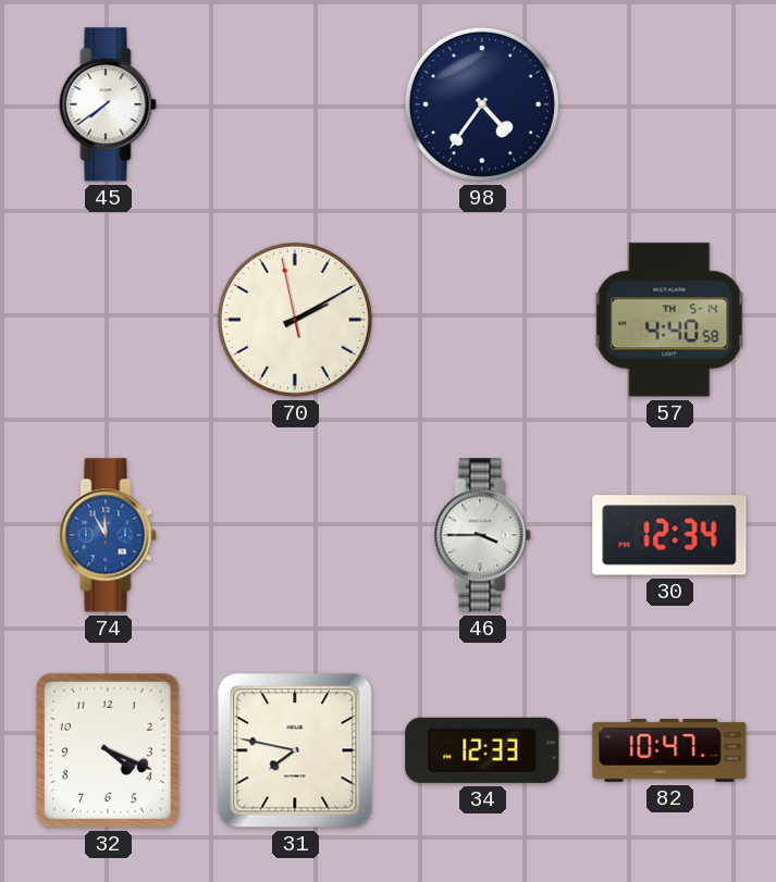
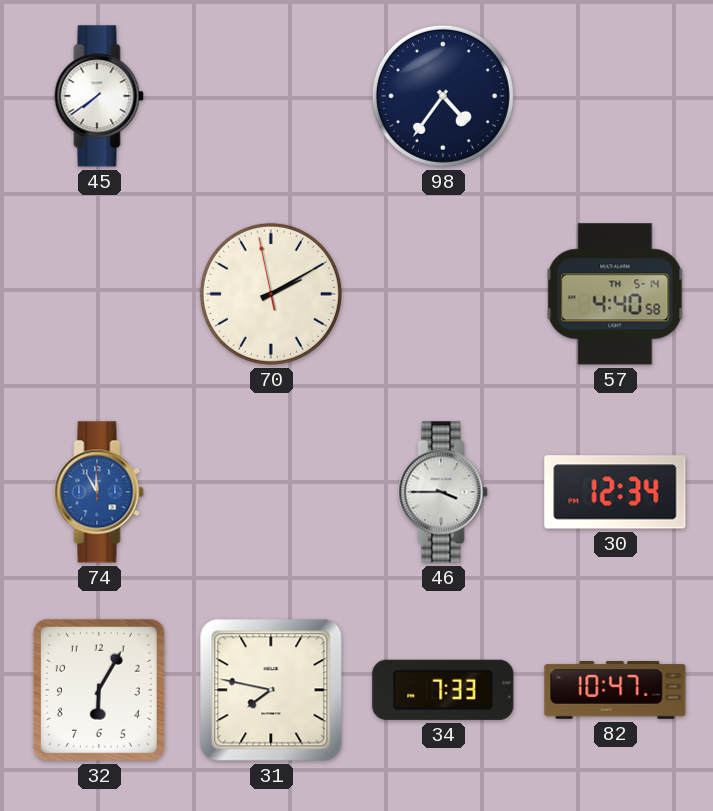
32: 4:19 -> 6:05 (99, 690)
34: 12:33 -> 7:33 (443, 690)
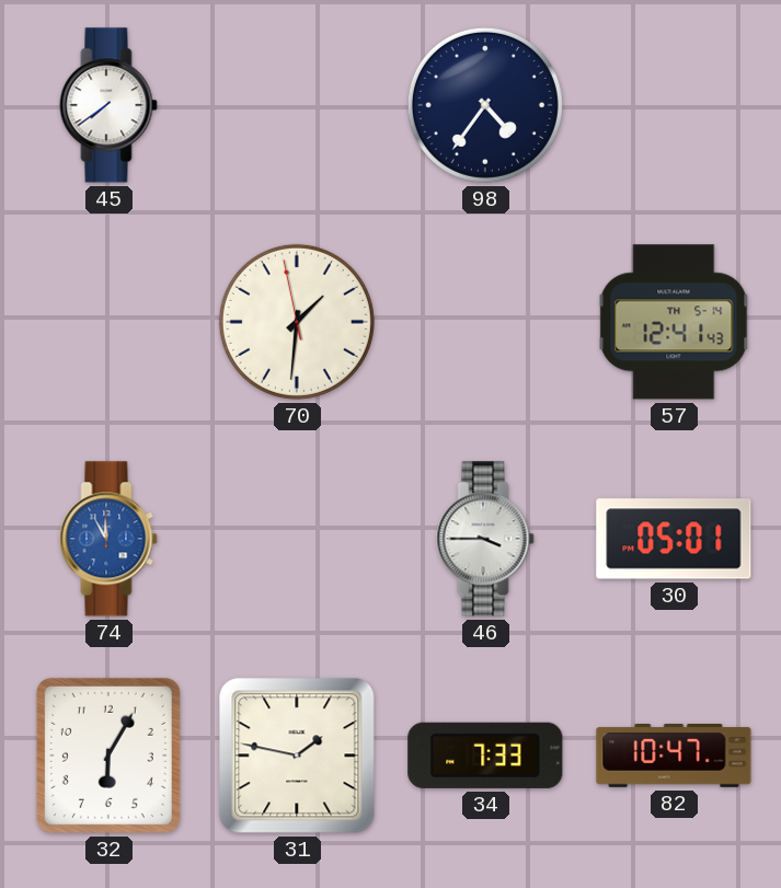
70: 2:09 -> 1:30 (297, 322)
57: 4:40 -> 12:41 (674, 322)
30: 12:34 -> 05:01 (674, 539)
31: 7:47 -> 1:47 (297, 756)
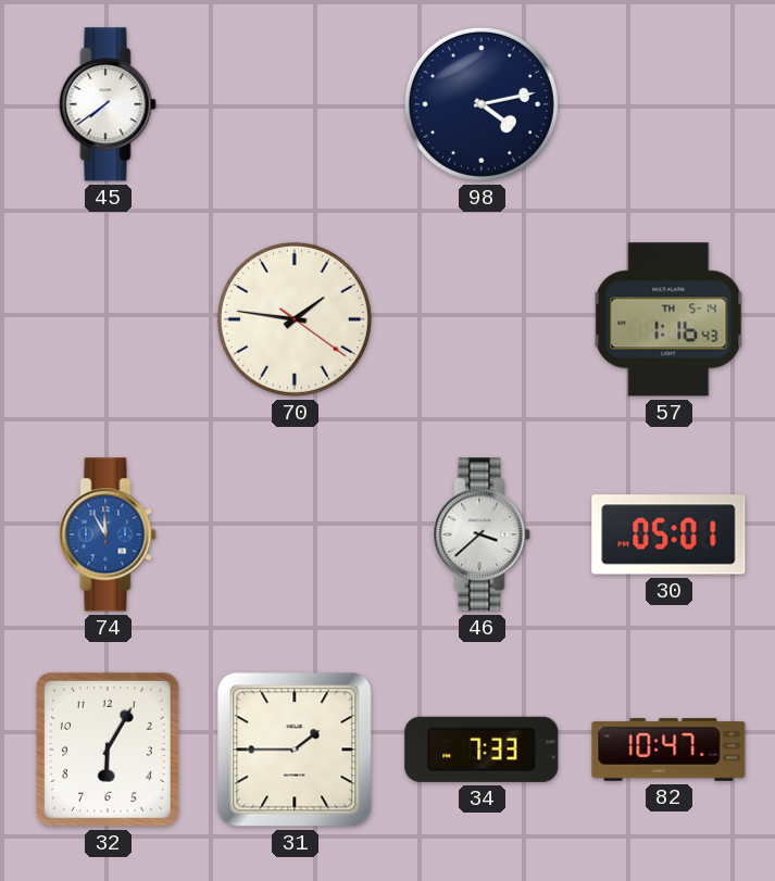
98: 4:36 -> 4:13 (482, 104)
70: 1:30 -> 1:46 (295, 319)
57: 12:41 -> 1:16 (668, 319)
46: 3:45 -> 3:38 (482, 534)
31: 1:47 -> 1:45 (295, 750)
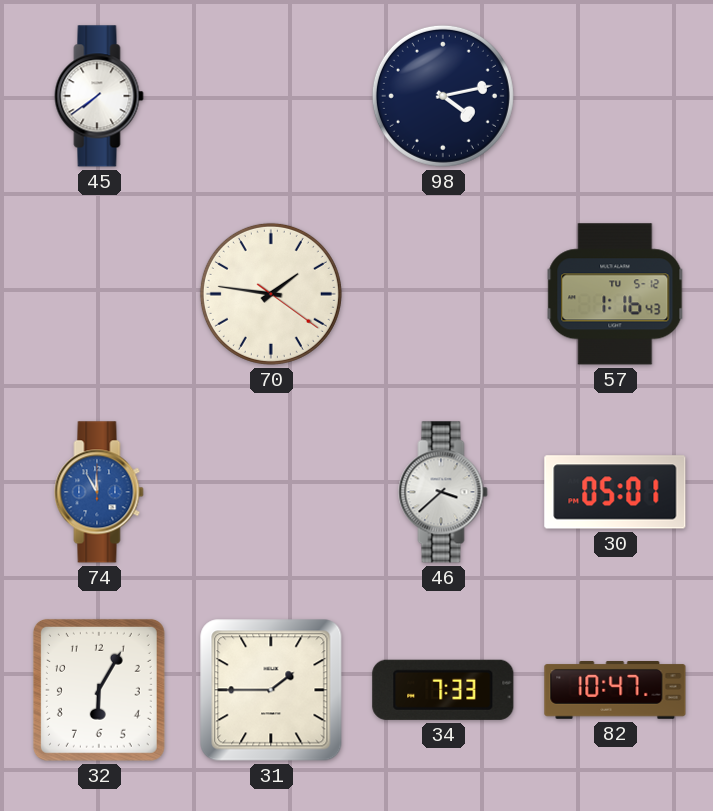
57 date: TH 5-14 -> TU 5-12 (615, 294)
